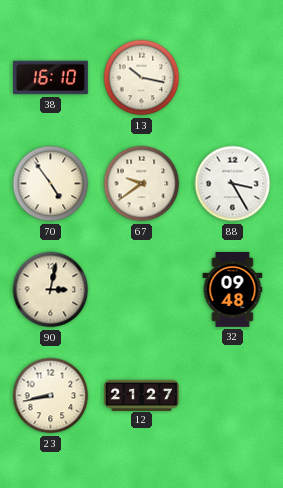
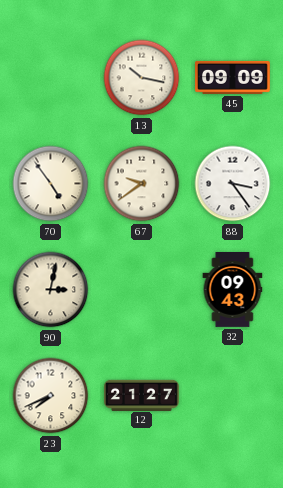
38: 16:10 -> none (51, 78)
45: none -> 09:09 (233, 77)
88: 3:25 -> 3:24 (233, 184)
32: 09:48 -> 09:43 (233, 290)
23: 8:43 -> 7:41 (51, 396)
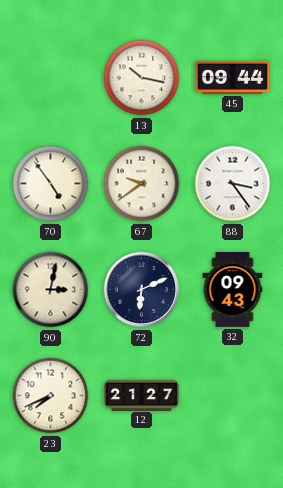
45: 09:09 -> 09:44 (233, 77)
72: none -> 6:11 (142, 290)
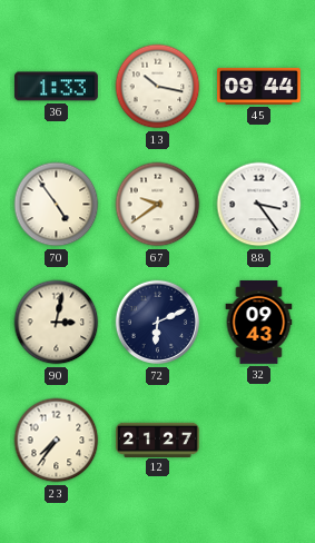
36: none -> 1:33 (56, 87)
23: 7:41 -> 7:36 (57, 441)
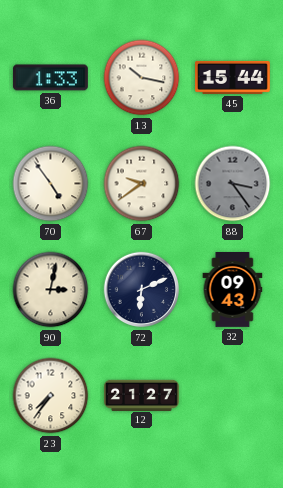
45: 09:44 -> 15:44 (233, 77)
88 dial: white -> grey (233, 184)
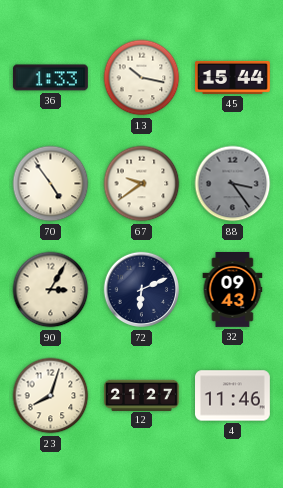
90: 3:02 -> 3:05 (51, 290)
23: 7:36 -> 8:03 (51, 396)
4: none -> 11:46 (233, 396)
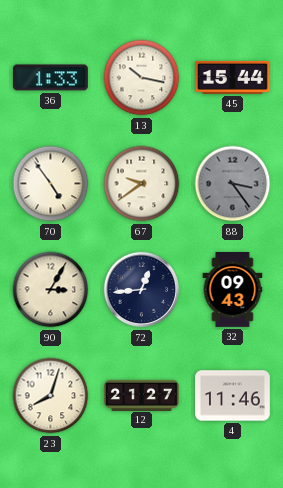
72: 6:11 -> 12:44 (142, 290)
